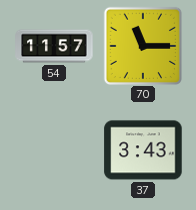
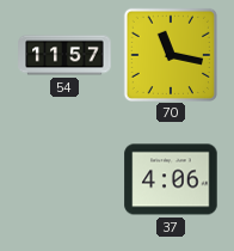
70: 11:15 -> 11:17 (170, 54)
37: 3:43 -> 4:06 (171, 179)
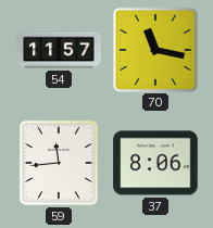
59: none -> 11:44 (59, 163)
37: 4:06 -> 8:06 (155, 163)
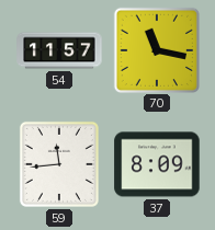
37: 8:06 -> 8:09 (157, 164)
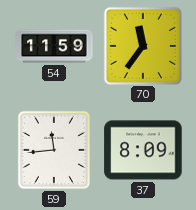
54: 11:57 -> 11:59 (54, 46)
70: 11:17 -> 11:36 (142, 45)
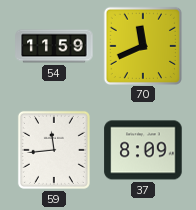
70: 11:36 -> 11:41 (142, 45)
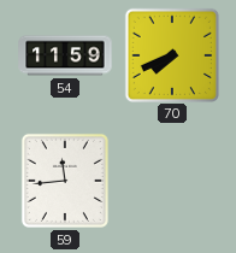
70: 11:41 -> 7:41 (171, 54)
37: 8:09 -> none (143, 150)
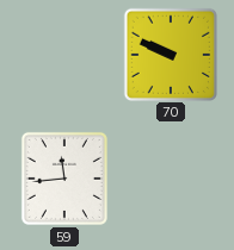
54: 11:59 -> none (65, 55)
70: 7:41 -> 9:49 (170, 54)
